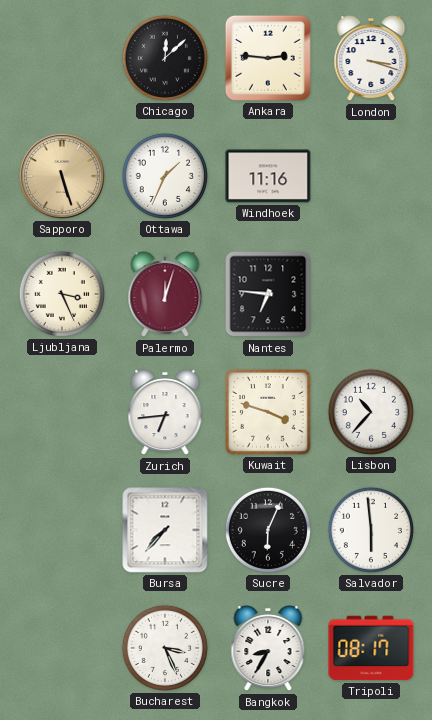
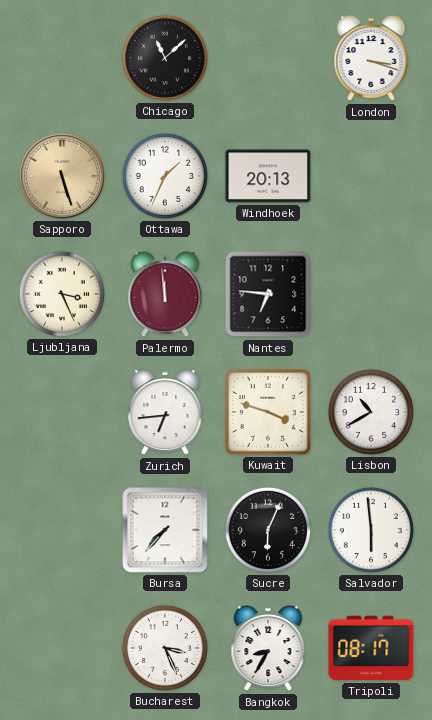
Chicago: 12:08 -> 11:08 (165, 58)
Ankara: 2:46 -> none (268, 58)
Windhoek: 11:16 -> 20:13 (268, 176)
Palermo: 12:03 -> 11:59 (165, 295)
Lisbon: 10:37 -> 10:40 (371, 412)
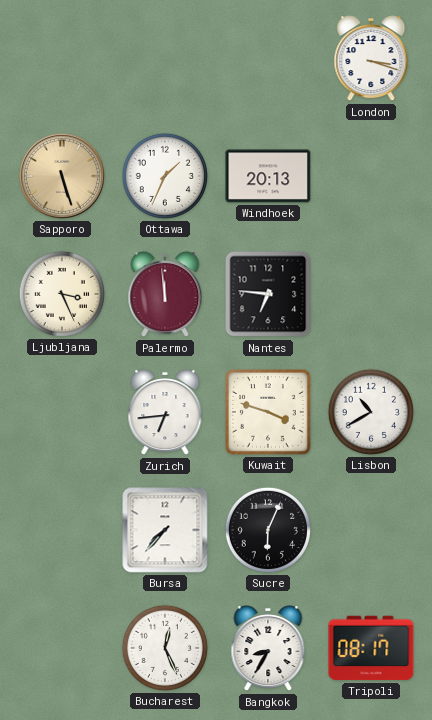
Chicago: 11:08 -> none (165, 58)
Salvador: 5:59 -> none (371, 530)
Bucharest: 3:26 -> 12:26 (165, 648)
